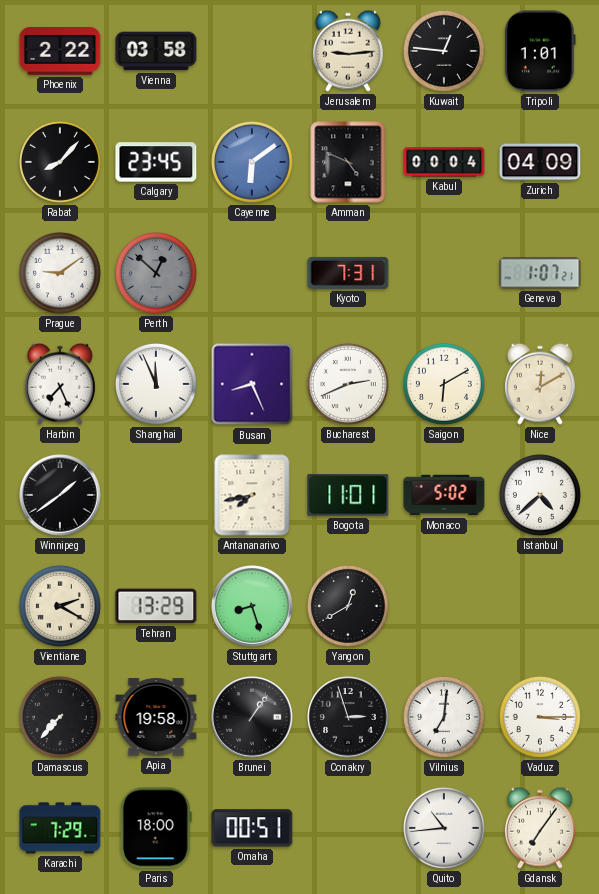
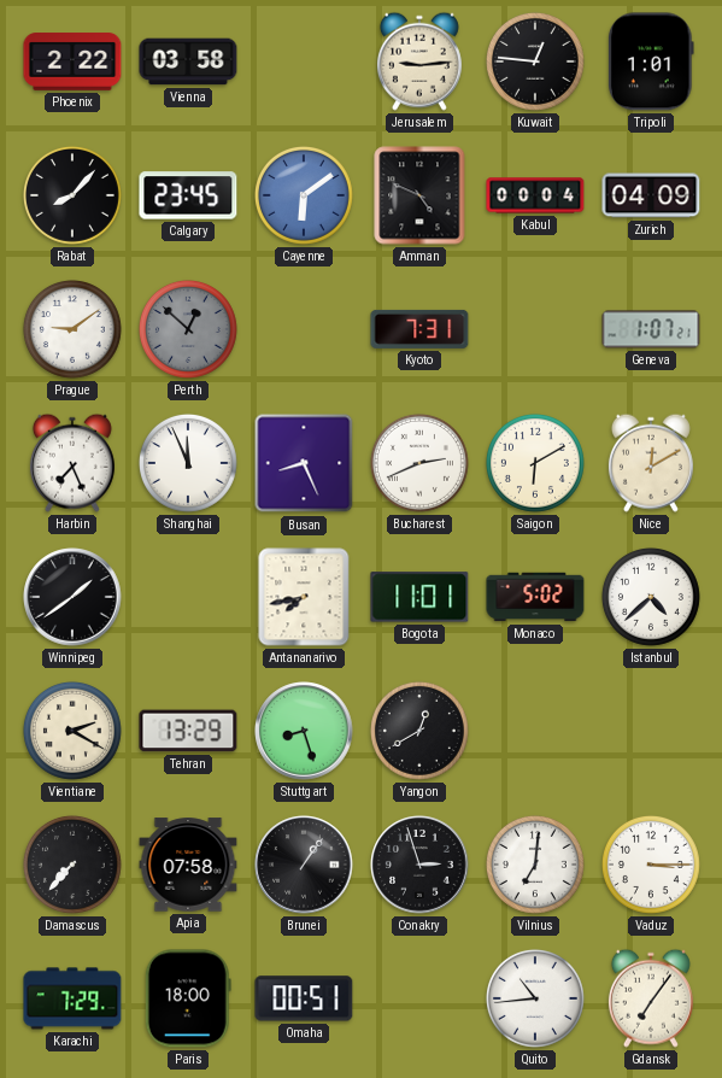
Apia: 19:58 -> 07:58 (188, 865)
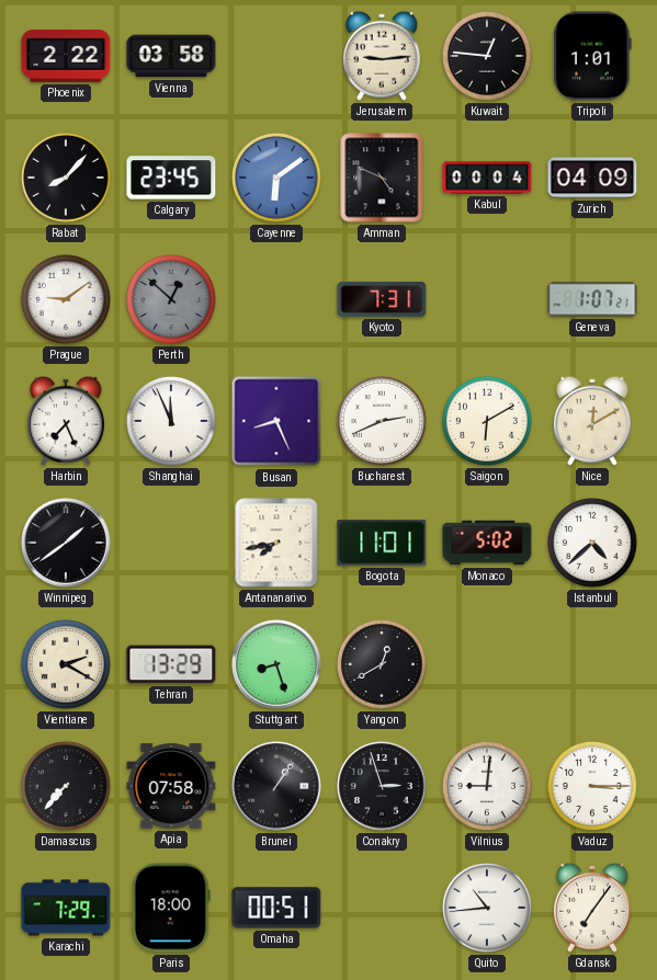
Vilnius: 7:01 -> 9:01 (487, 786)
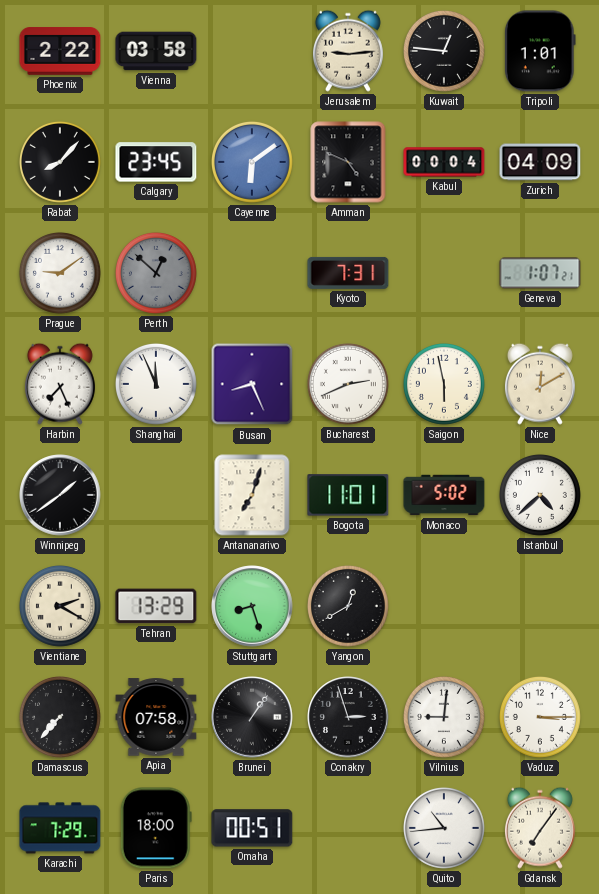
Saigon: 6:10 -> 5:58 (444, 384)
Antananarivo: 7:43 -> 7:03 (252, 495)
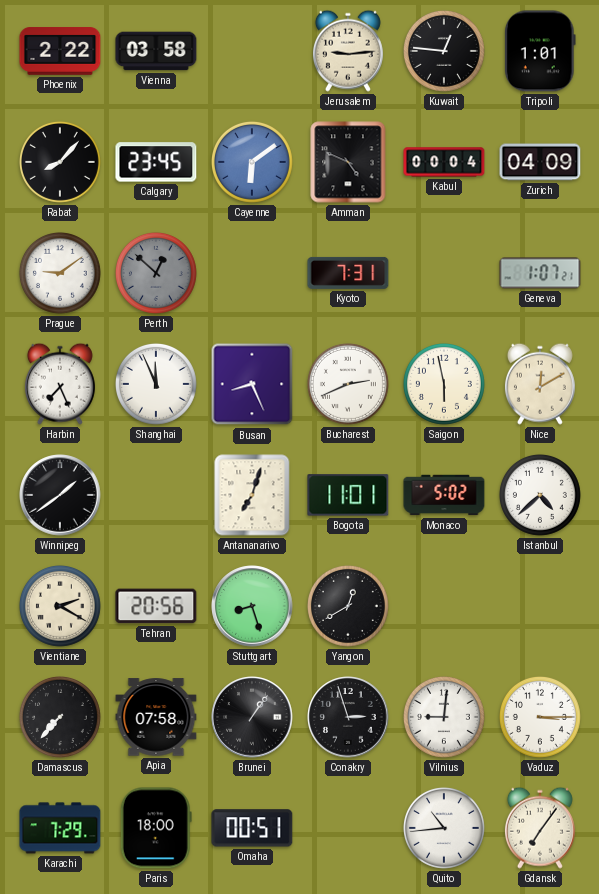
Tehran: 13:29 -> 20:56 (156, 606)
